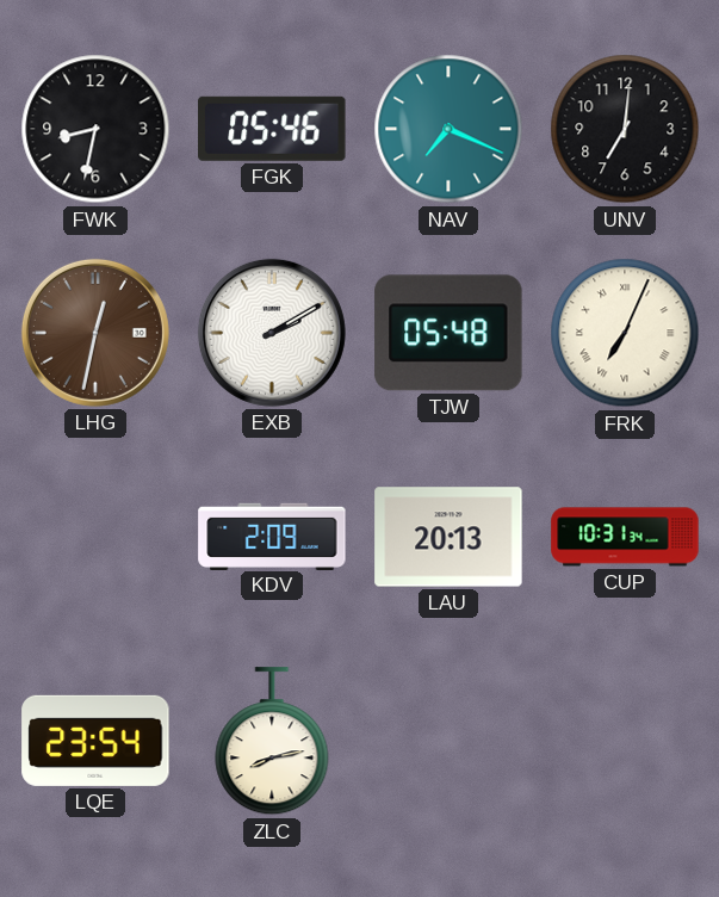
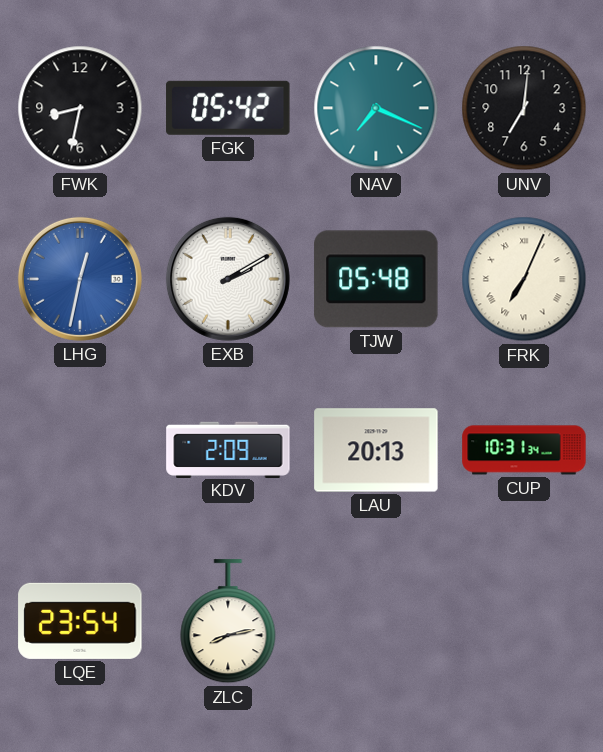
FGK: 05:46 -> 05:42 (228, 108)
LHG dial: brown -> blue (80, 279)
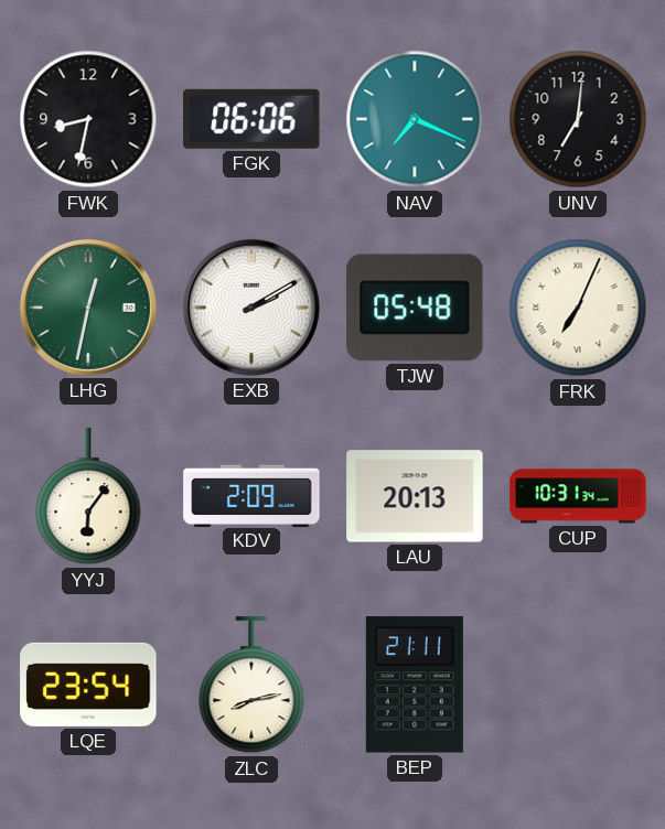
FGK: 05:42 -> 06:06 (251, 119)
LHG dial: blue -> green (88, 308)
YYJ: none -> 6:06 (88, 497)
BEP: none -> 21:11 (415, 685)
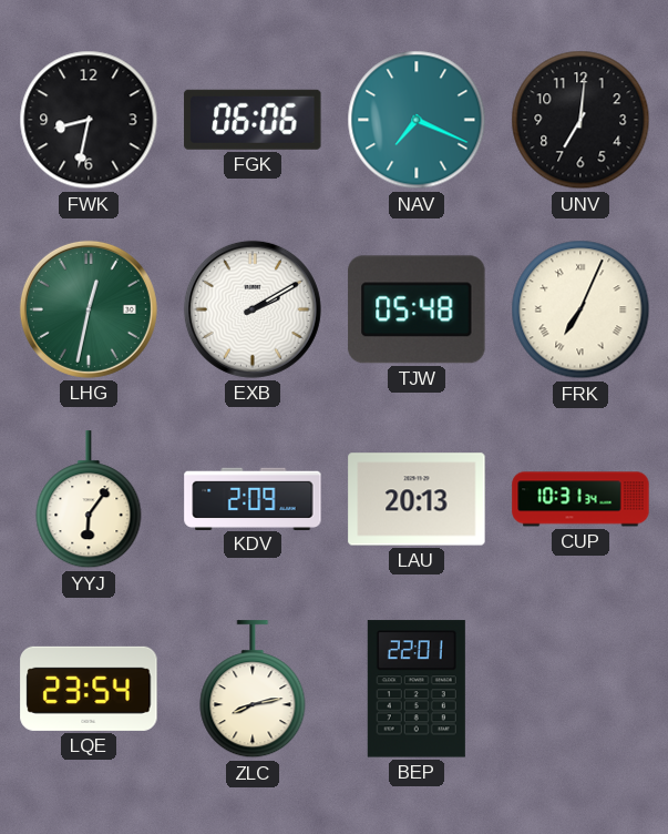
BEP: 21:11 -> 22:01 (417, 689)
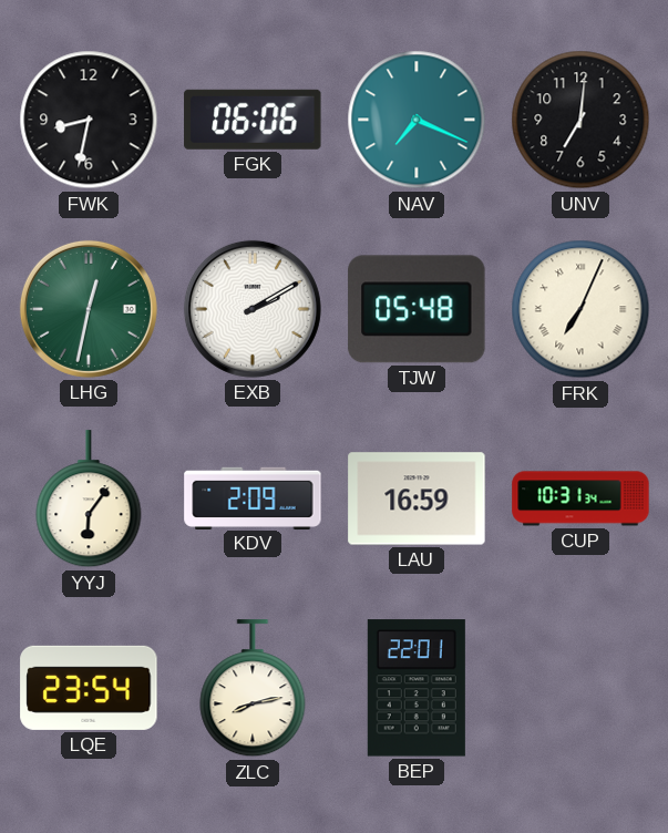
LAU: 20:13 -> 16:59 (417, 498)
